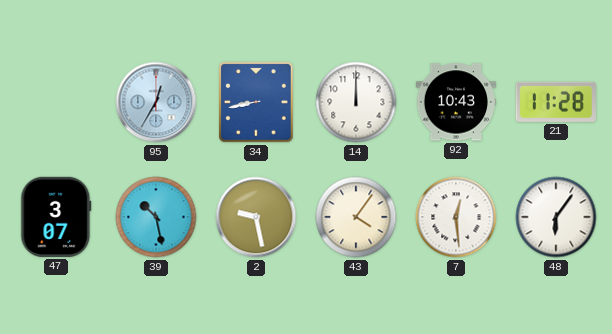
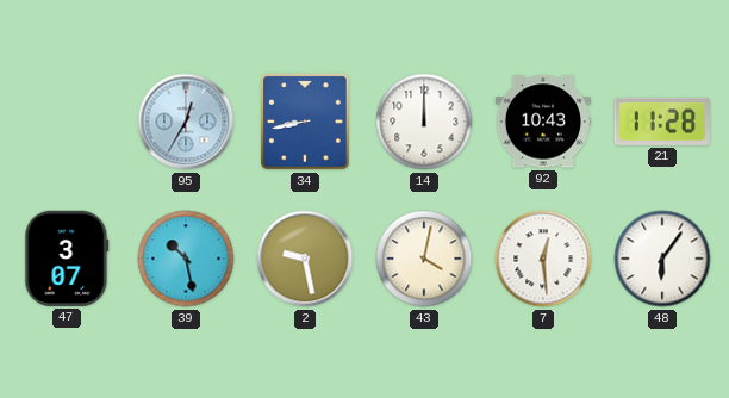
43: 4:06 -> 4:02 (424, 259)
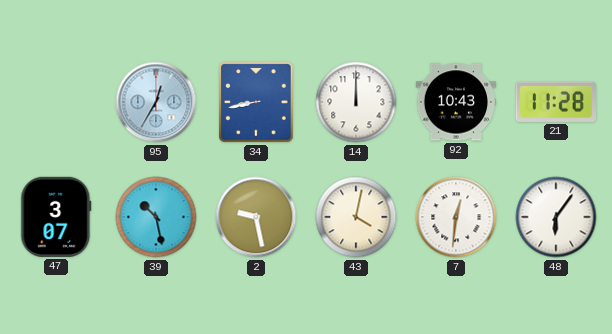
7: 12:29 -> 12:31 (456, 217)
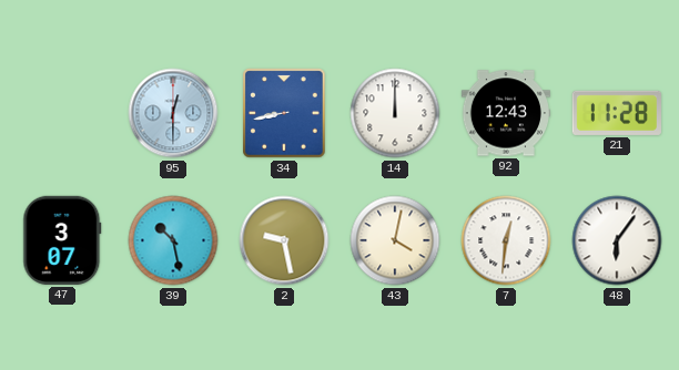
95: 12:35 -> 12:30 (173, 113)
92: 10:43 -> 12:43 (505, 113)
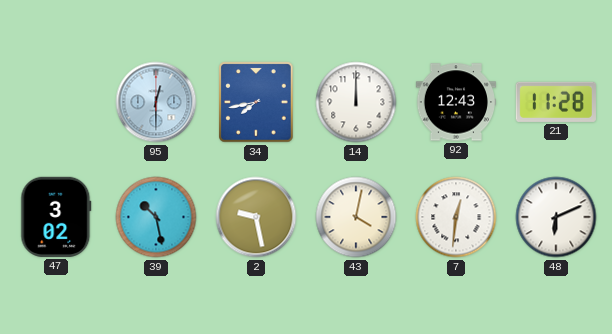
34: 8:43 -> 7:43 (256, 102)
47: 3:07 -> 3:02 (56, 217)
48: 6:06 -> 6:11 (556, 217)
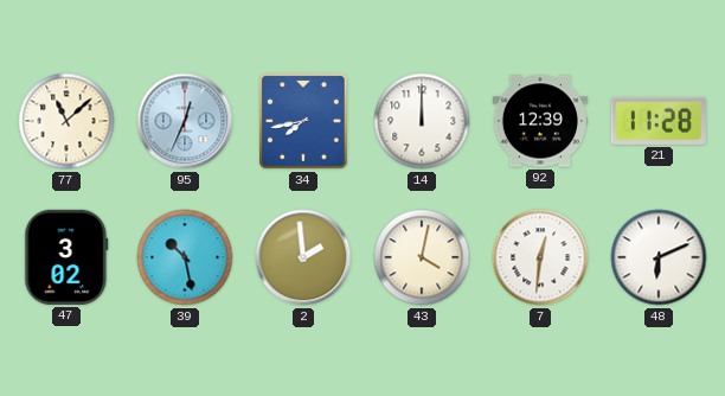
77: none -> 11:08 (66, 121)
95: 12:30 -> 12:34 (185, 121)
92: 12:43 -> 12:39 (539, 121)
2: 9:28 -> 1:59 (303, 257)
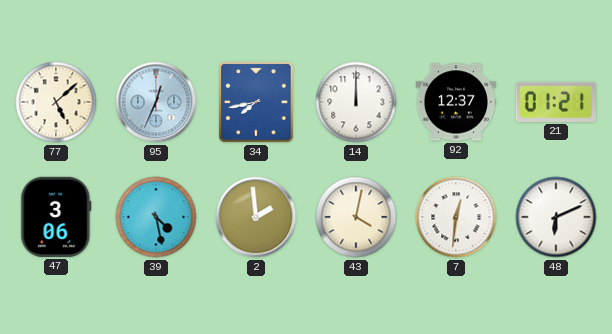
77: 11:08 -> 5:08 (56, 102)
92: 12:39 -> 12:37 (455, 102)
21: 11:28 -> 01:21 (556, 102)
47: 3:02 -> 3:06 (56, 217)
39: 10:28 -> 4:28 (156, 217)
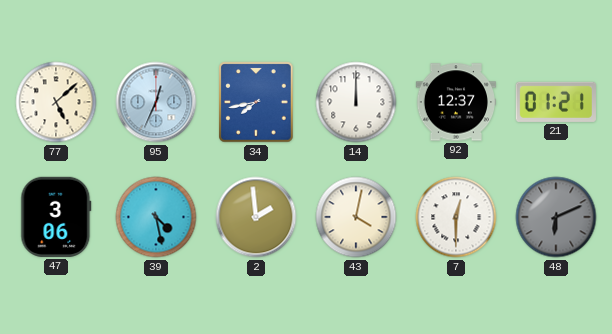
7: 12:31 -> 12:30 (456, 217)
48 dial: white -> grey (556, 217)
